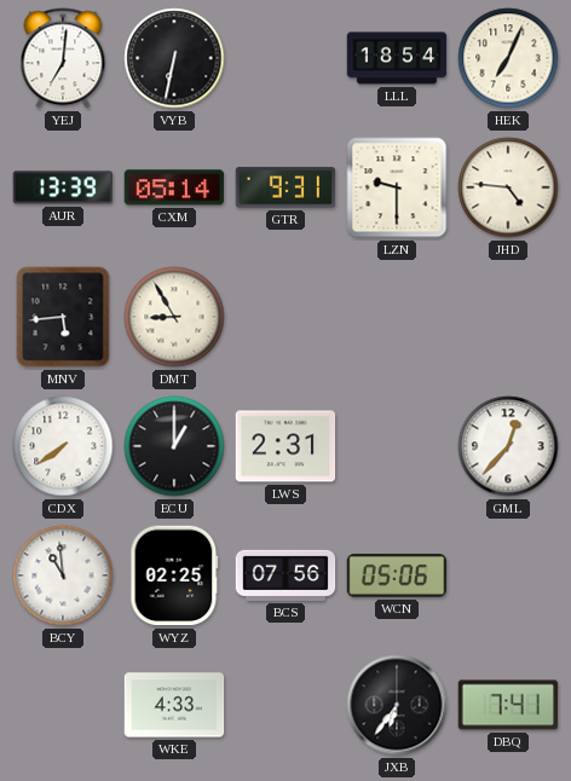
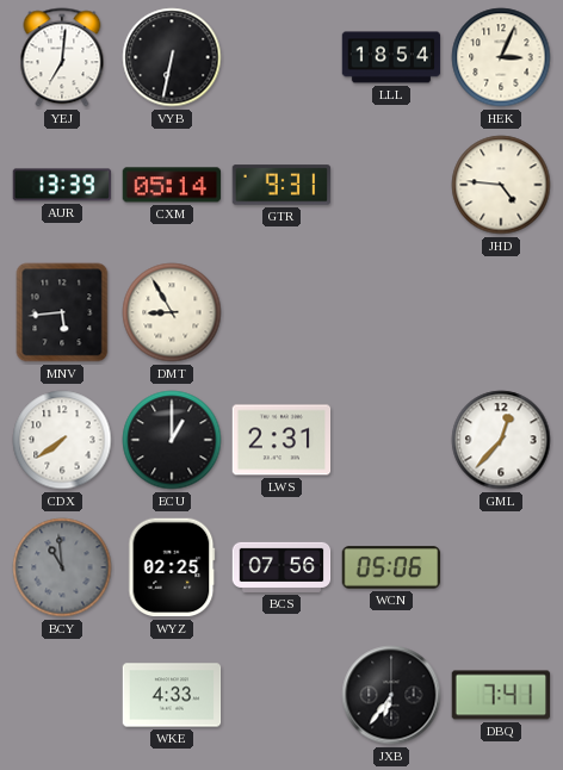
HEK: 7:04 -> 3:04 (501, 57)
LZN: 9:30 -> none (397, 187)
BCY dial: white -> grey (62, 567)
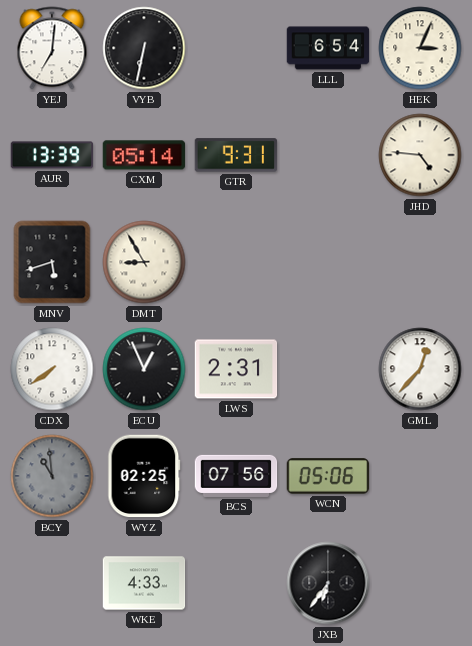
LLL: 18:54 -> 6:54 (328, 48)
MNV: 5:44 -> 5:42 (52, 262)
ECU: 1:00 -> 12:56 (144, 369)
DBQ: 7:41 -> none (501, 695)
